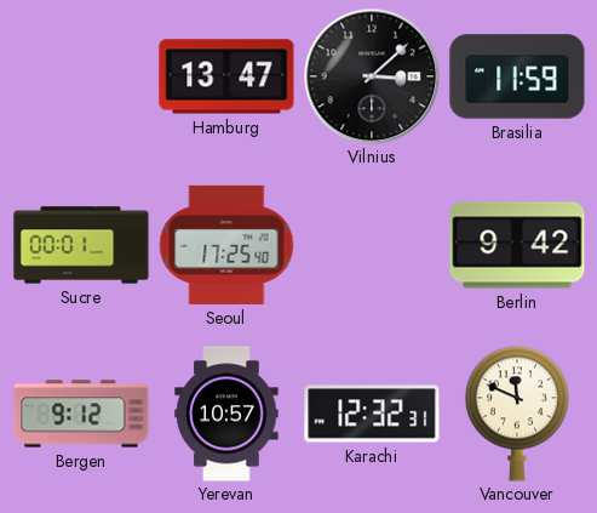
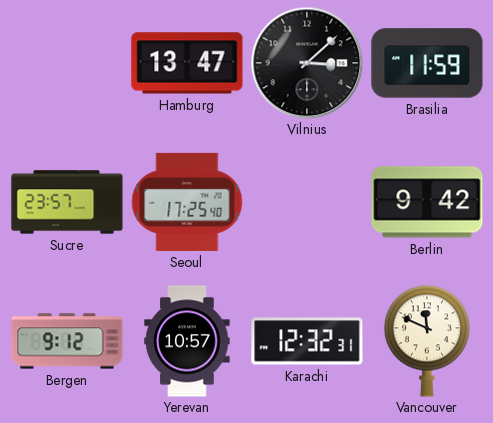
Sucre: 00:01 -> 23:57 (67, 202)
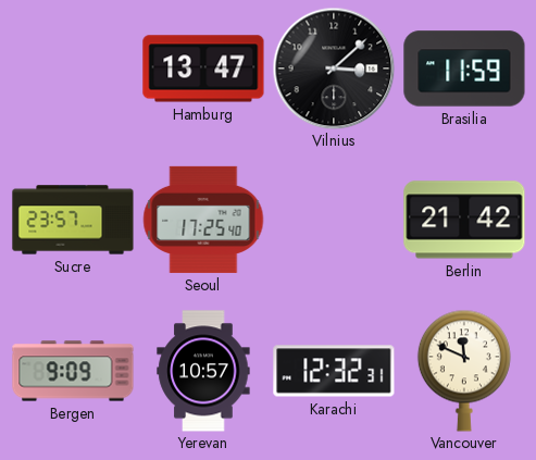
Berlin: 9:42 -> 21:42 (464, 220)
Bergen: 9:12 -> 9:09 (73, 371)
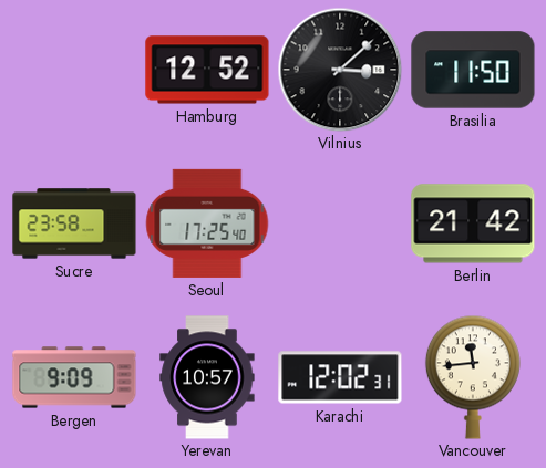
Hamburg: 13:47 -> 12:52 (207, 70)
Brasilia: 11:59 -> 11:50 (473, 70)
Sucre: 23:57 -> 23:58 (74, 223)
Karachi: 12:32 -> 12:02 (340, 377)
Vancouver: 11:49 -> 11:44 (473, 377)
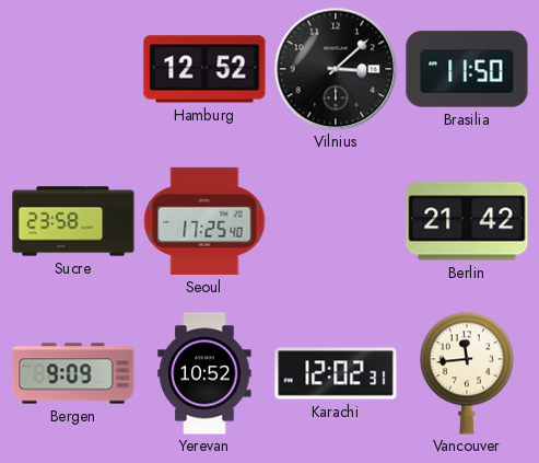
Yerevan: 10:57 -> 10:52 (204, 373)
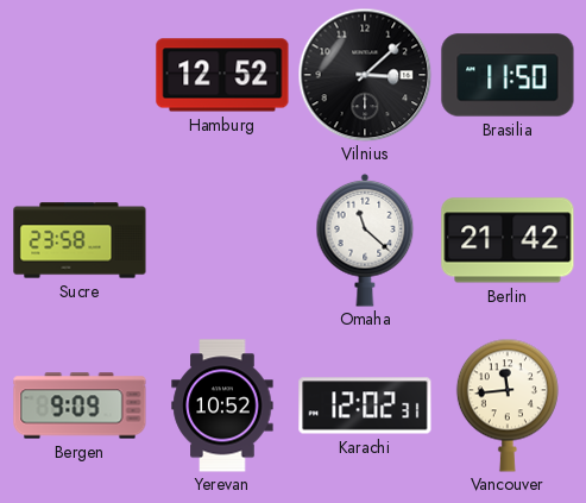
Seoul: 17:25 -> none (204, 221)
Omaha: none -> 11:22 (365, 240)
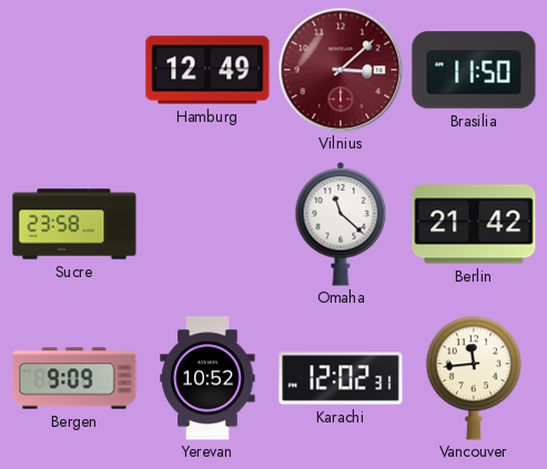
Hamburg: 12:52 -> 12:49 (207, 70)
Vilnius dial: black -> burgundy (341, 70)
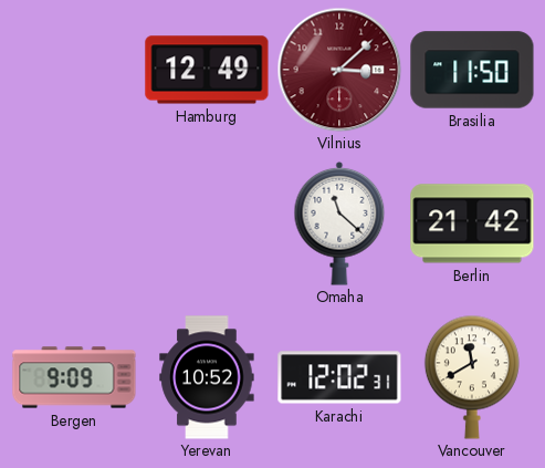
Sucre: 23:58 -> none (74, 224)
Vancouver: 11:44 -> 11:40 (472, 377)
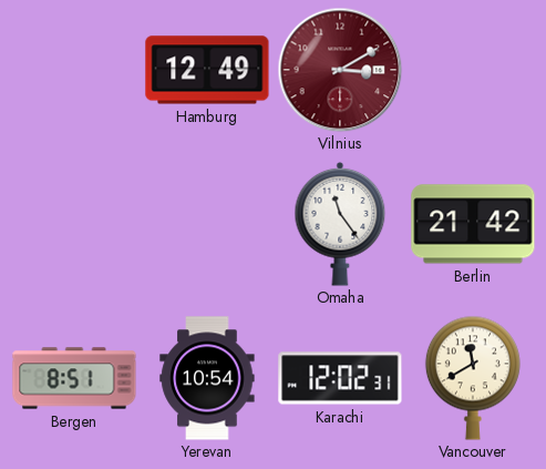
Vilnius: 3:08 -> 3:10 (340, 70)
Brasilia: 11:50 -> none (472, 70)
Omaha: 11:22 -> 11:24 (340, 224)
Bergen: 9:09 -> 8:51 (74, 378)
Yerevan: 10:52 -> 10:54 (207, 378)
